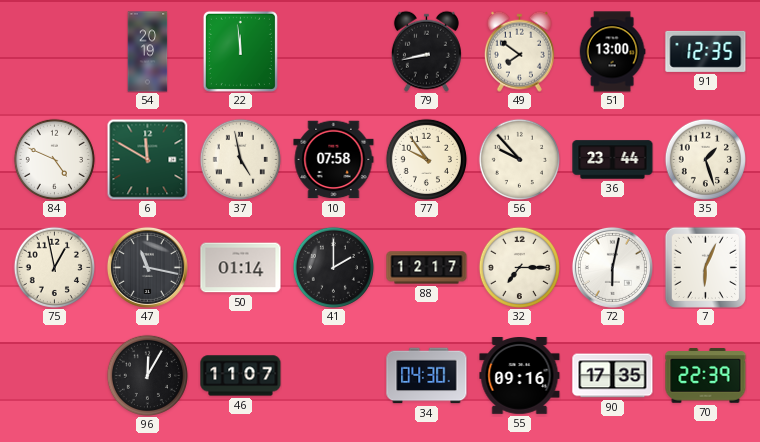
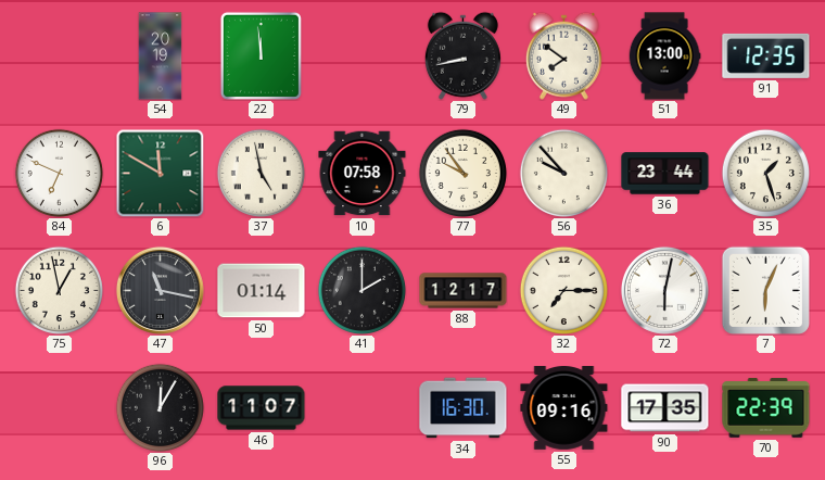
84: 4:49 -> 6:49 (59, 173)
34: 04:30 -> 16:30 (464, 408)
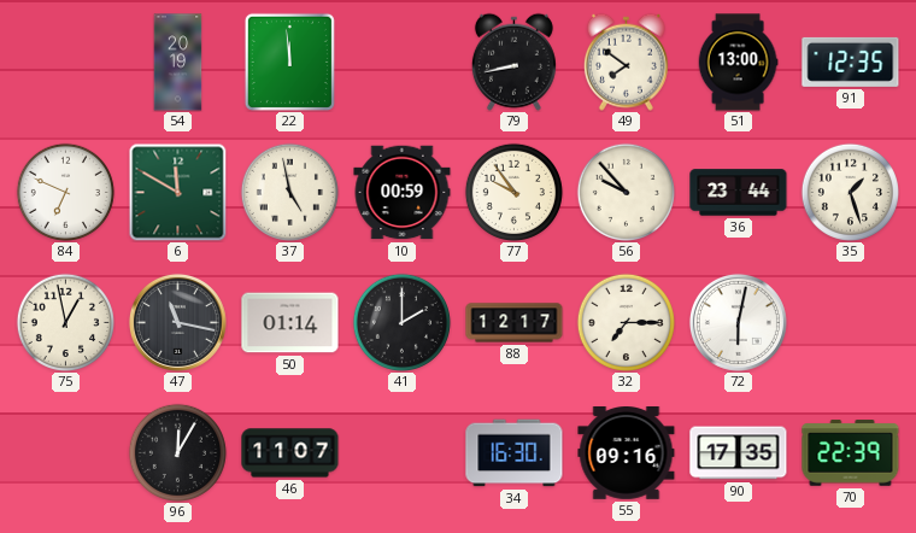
10: 07:58 -> 00:59 (403, 193)
7: 6:04 -> none (765, 290)
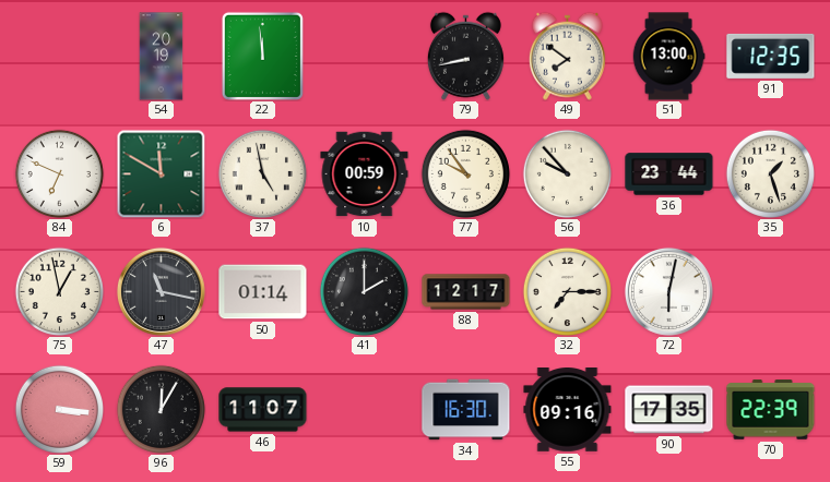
59: none -> 3:16 (59, 409)
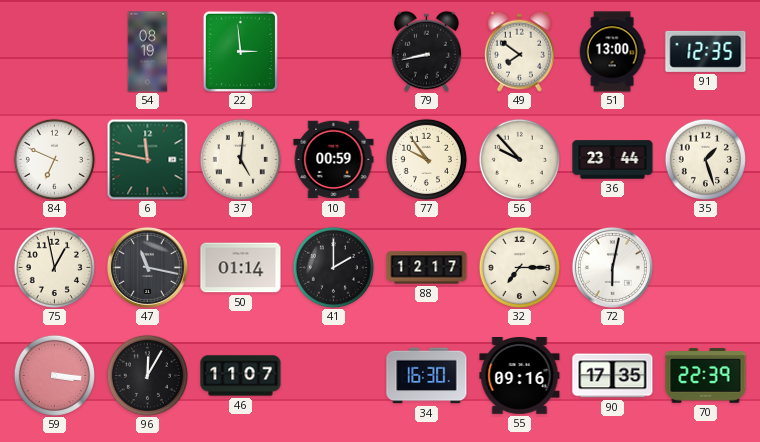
54: 20:19 -> 08:19 (148, 52)
22: 11:59 -> 2:59 (240, 51)
6: 11:50 -> 11:47 (147, 159)
37: 4:58 -> 5:01 (240, 159)
